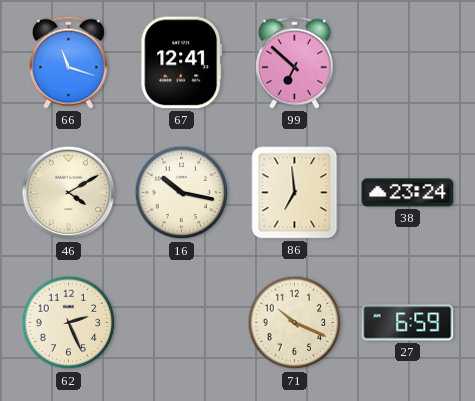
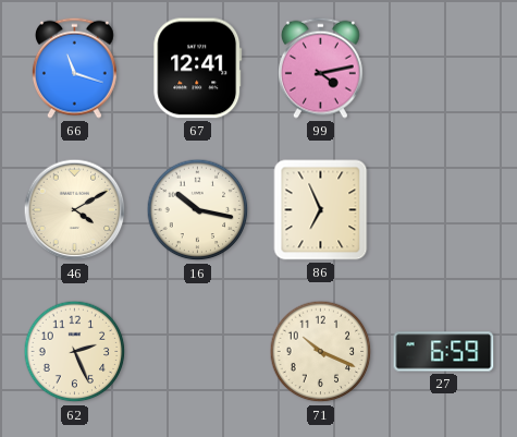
99: 6:52 -> 4:13 (320, 68)
86: 6:59 -> 6:56 (321, 210)
38: 23:24 -> none (408, 193)
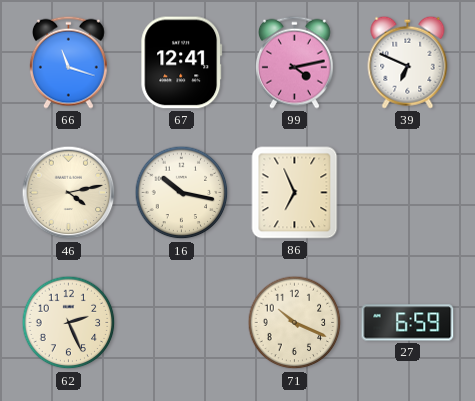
39: none -> 6:49 (408, 62)
46: 4:10 -> 4:13 (69, 193)
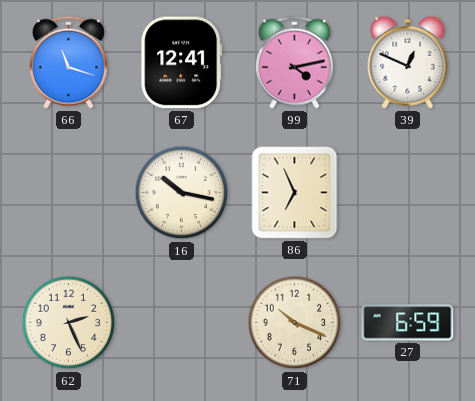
39: 6:49 -> 12:49 (408, 62)
46: 4:13 -> none (69, 193)
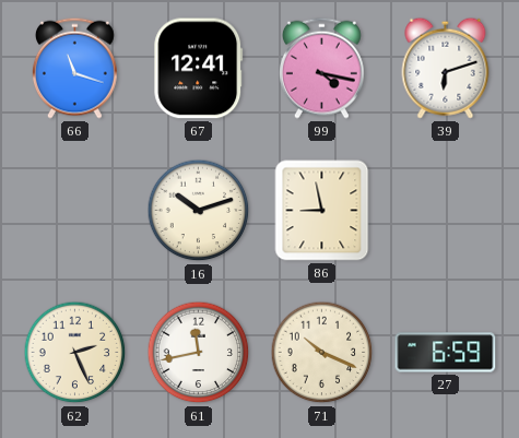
99: 4:13 -> 4:17 (321, 68)
39: 12:49 -> 6:12 (446, 68)
16: 10:17 -> 10:12 (199, 211)
86: 6:56 -> 8:58 (322, 211)
61: none -> 11:43 (199, 353)
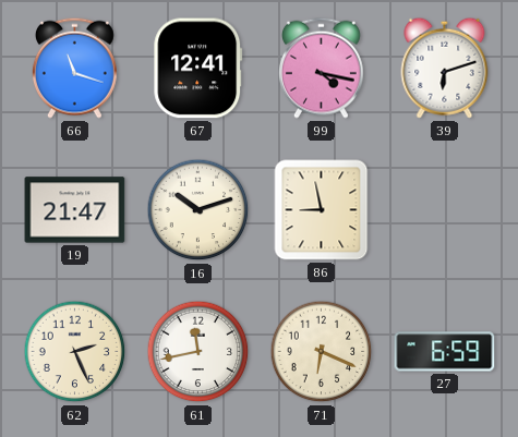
19: none -> 21:47 (75, 210)
71: 10:19 -> 6:19 (322, 352)
